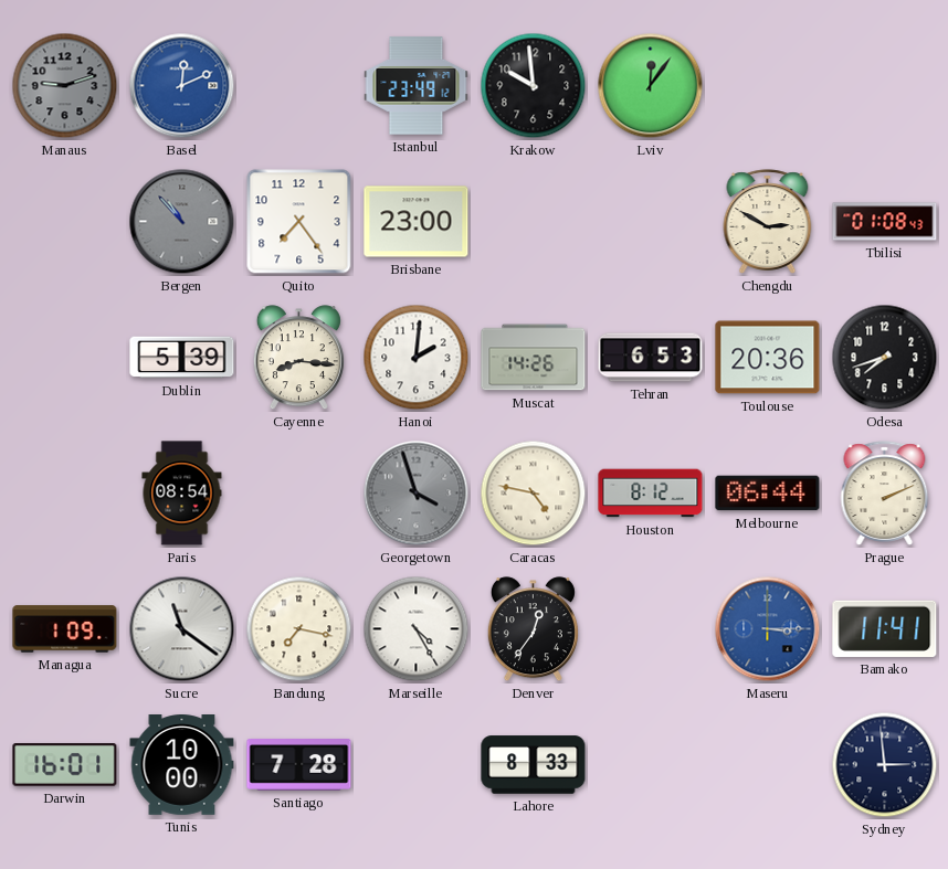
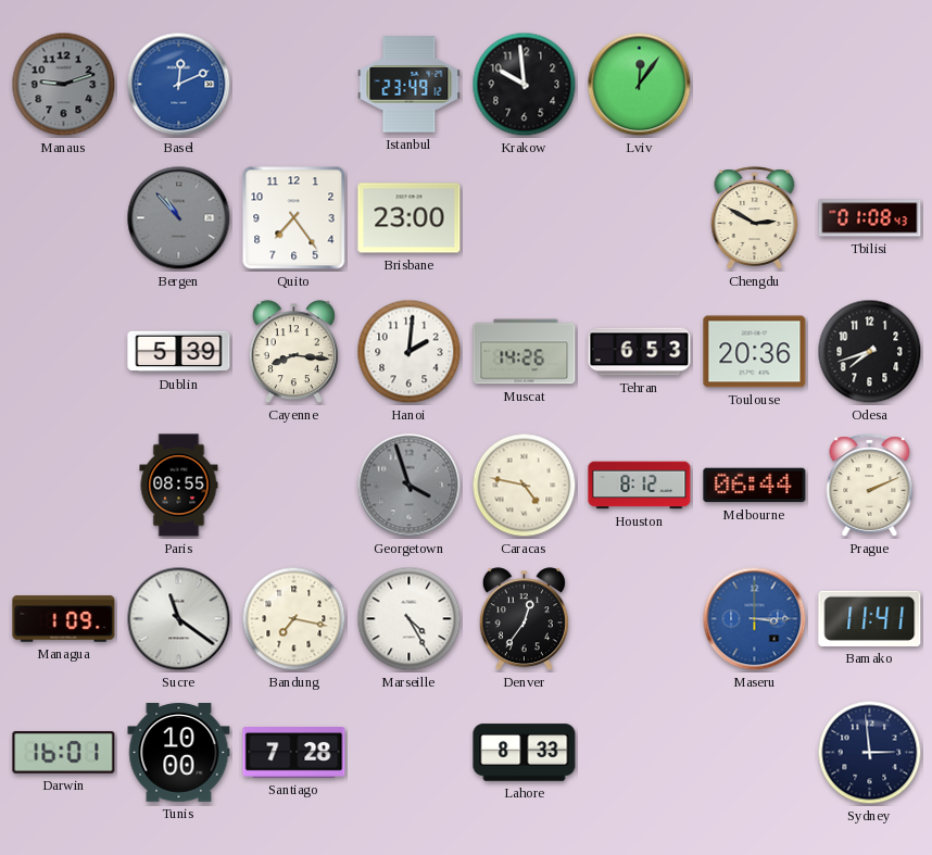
Paris: 08:54 -> 08:55 (179, 486)
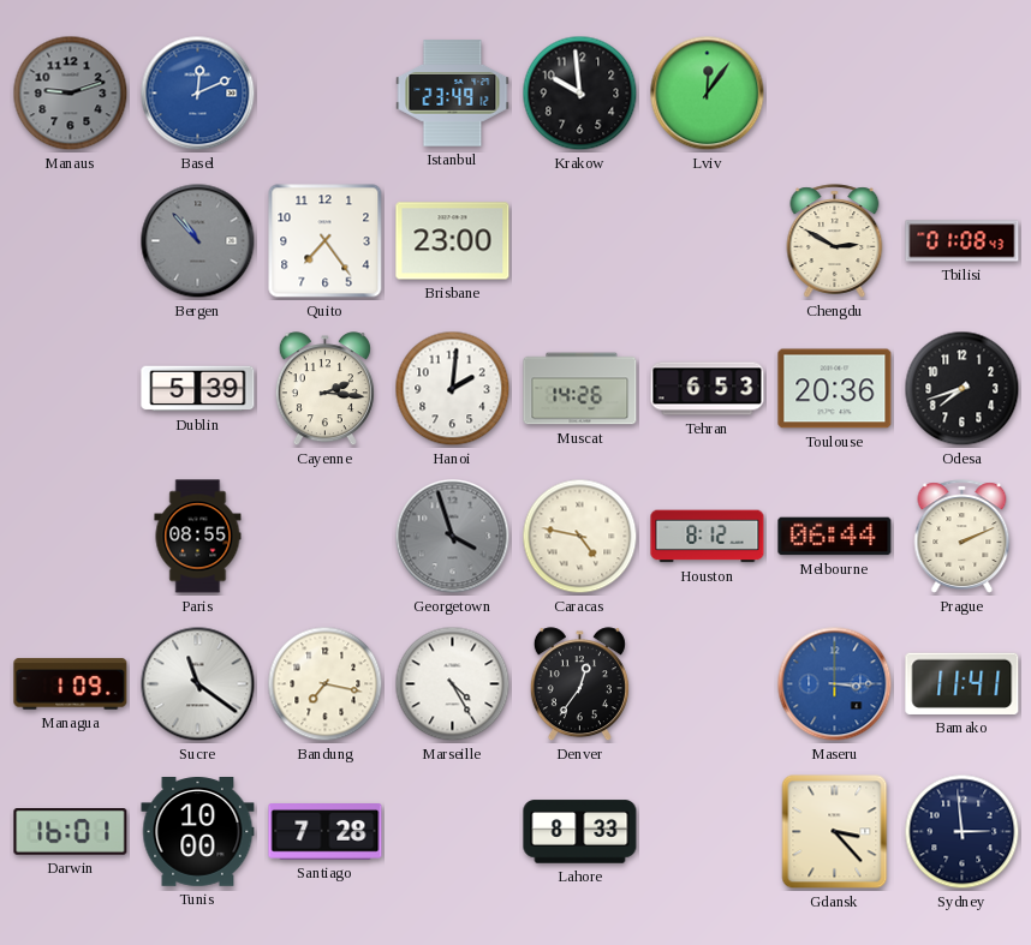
Cayenne: 8:16 -> 2:16 (324, 389)
Gdansk: none -> 3:23 (835, 832)
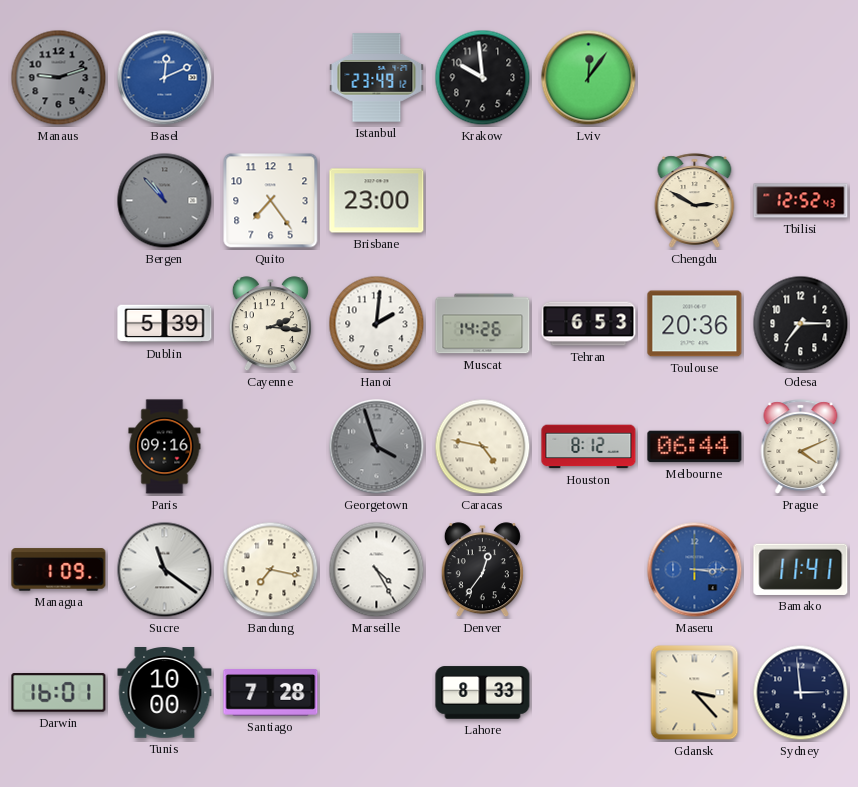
Tbilisi: 01:08 -> 12:52 (801, 201)
Odesa: 7:42 -> 7:15 (801, 324)
Paris: 08:55 -> 09:16 (165, 447)
Prague: 2:11 -> 4:11 (801, 447)
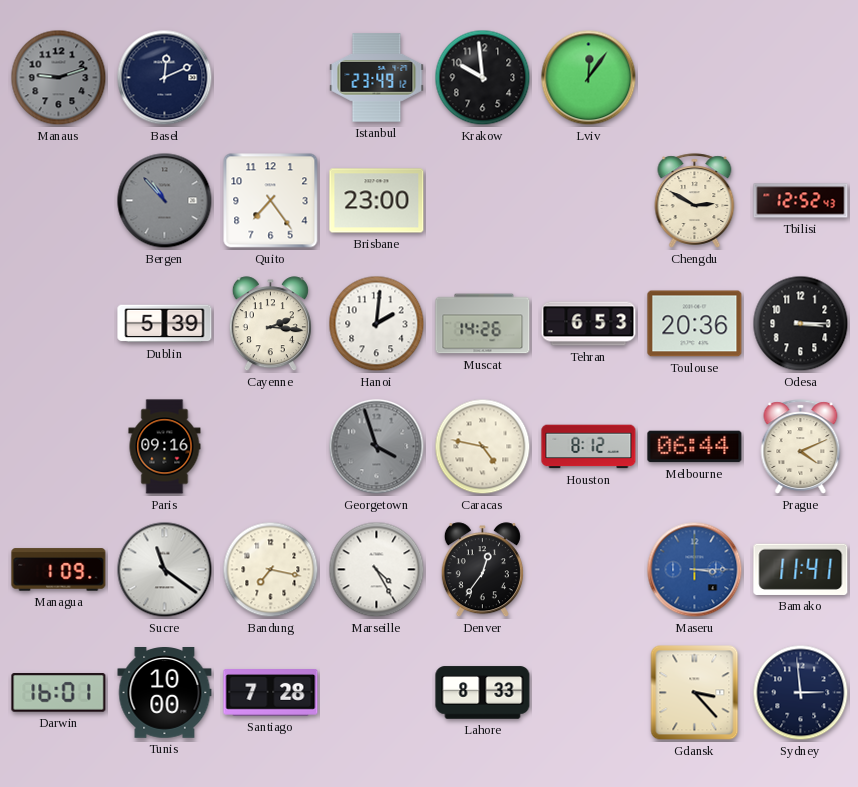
Basel dial: blue -> navy (165, 78)
Odesa: 7:15 -> 3:15 (801, 324)
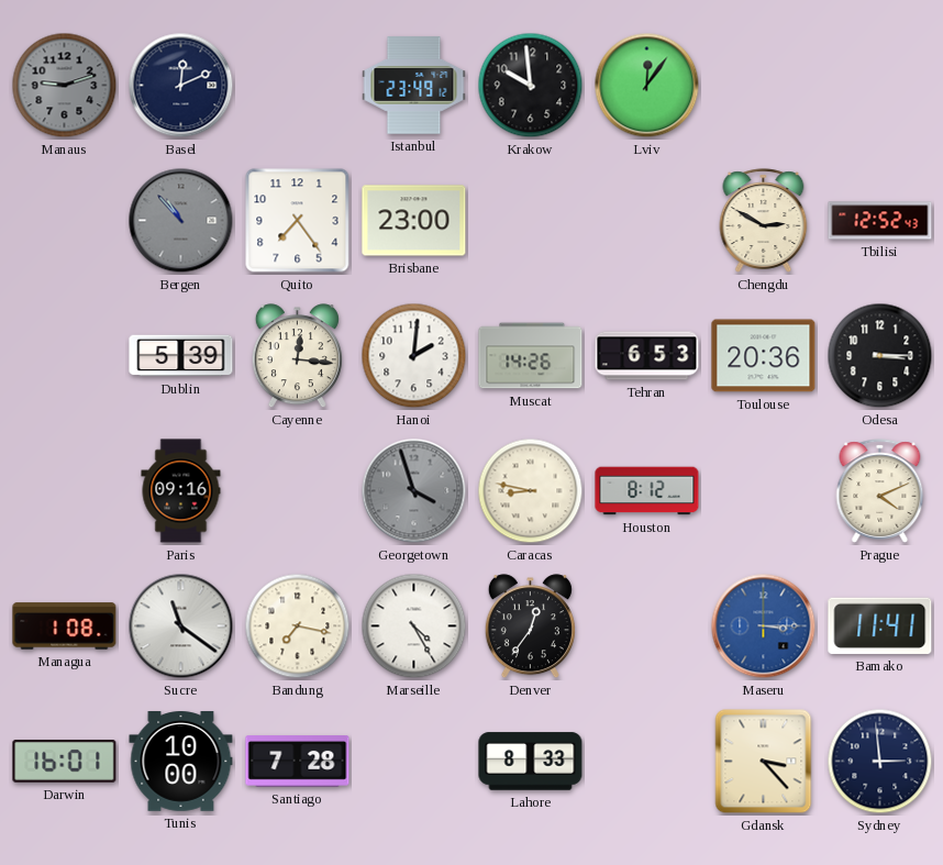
Cayenne: 2:16 -> 12:16 (297, 356)
Caracas: 4:47 -> 8:47 (531, 491)
Melbourne: 06:44 -> none (695, 447)
Managua: 1:09 -> 1:08 (65, 626)
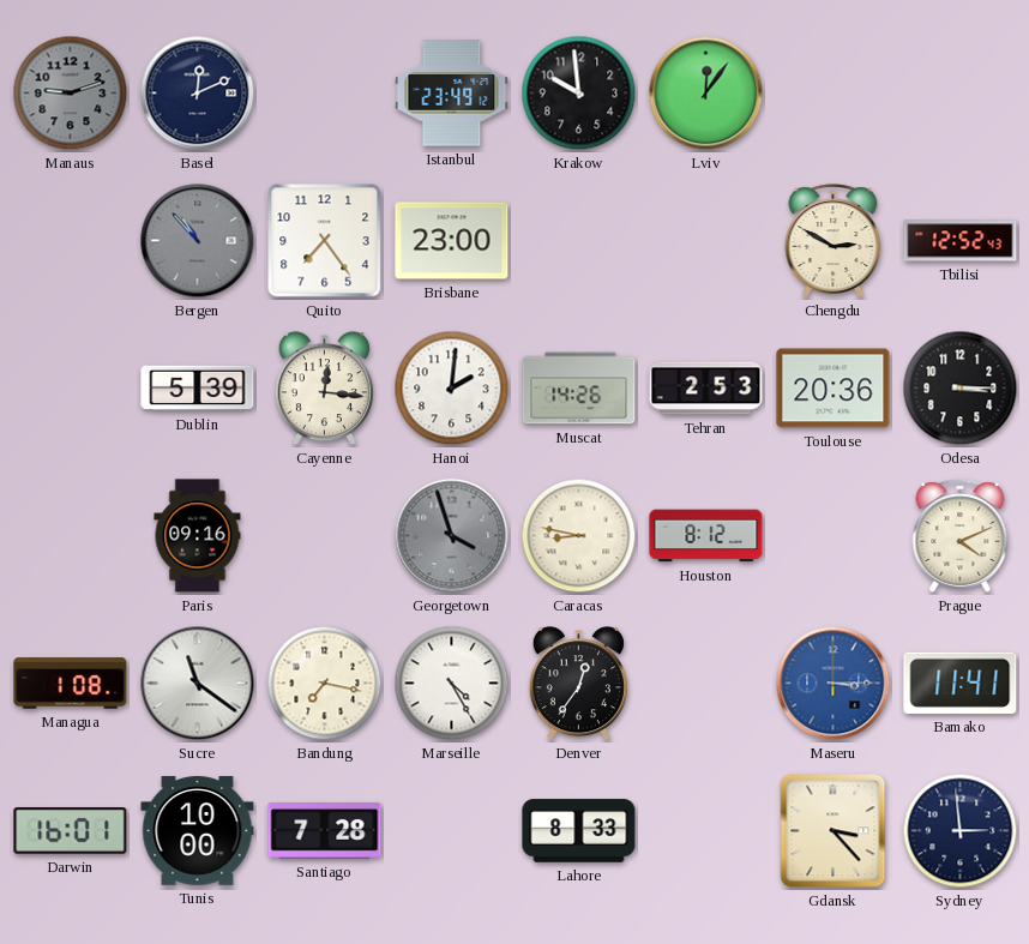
Tehran: 6:53 -> 2:53 (706, 389)
